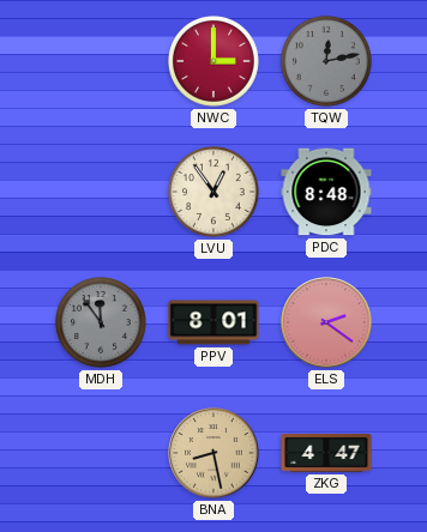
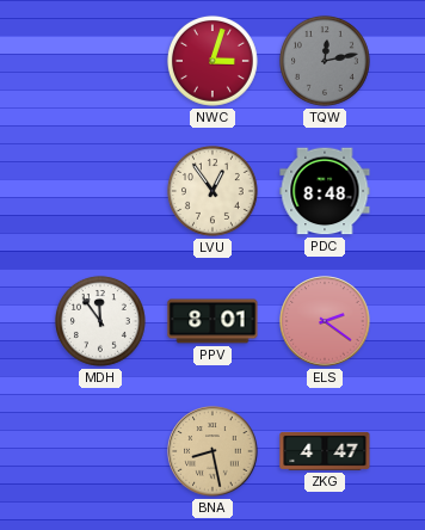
NWC: 3:00 -> 3:03 (213, 61)
MDH dial: grey -> white (100, 321)
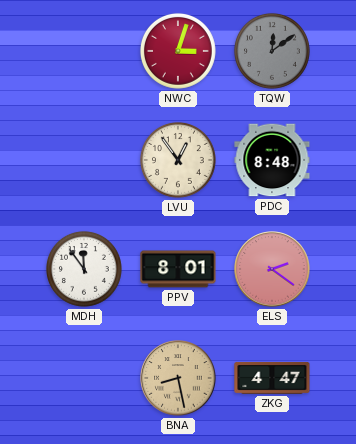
TQW: 12:13 -> 12:09 (272, 51)
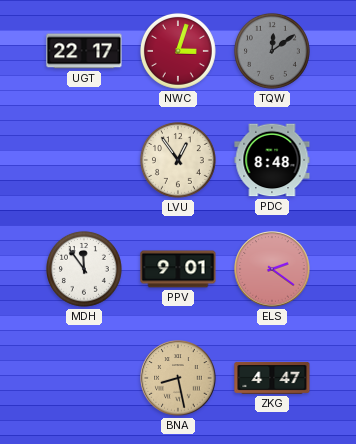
UGT: none -> 22:17 (84, 51)
PPV: 8:01 -> 9:01 (178, 269)
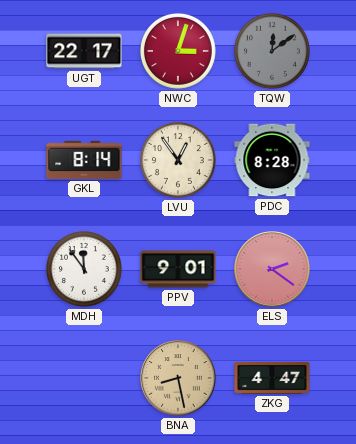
GKL: none -> 8:14 (84, 160)
PDC: 8:48 -> 8:28 (272, 160)
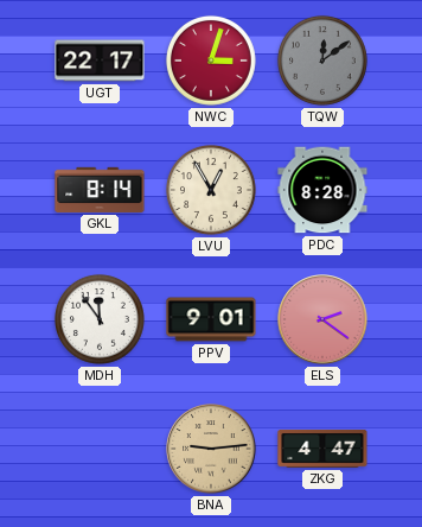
LVU: 12:54 -> 12:55 (211, 190)
BNA: 8:28 -> 9:14 (211, 449)
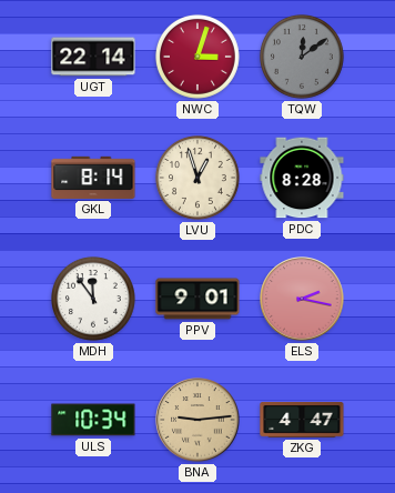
UGT: 22:17 -> 22:14 (93, 57)
LVU: 12:55 -> 12:57 (197, 178)
ELS: 2:21 -> 2:17 (302, 299)
ULS: none -> 10:34 (93, 420)
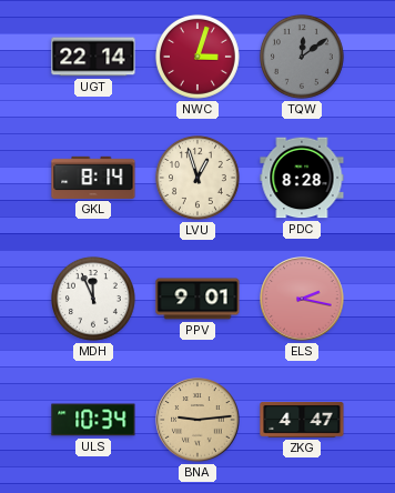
MDH: 11:54 -> 11:56 (93, 299)
